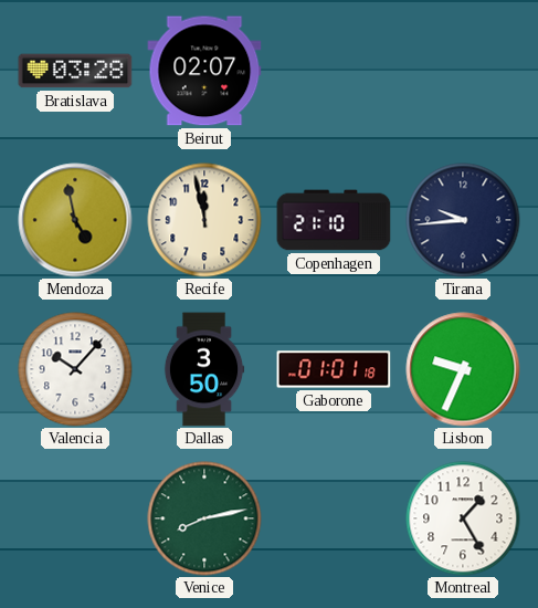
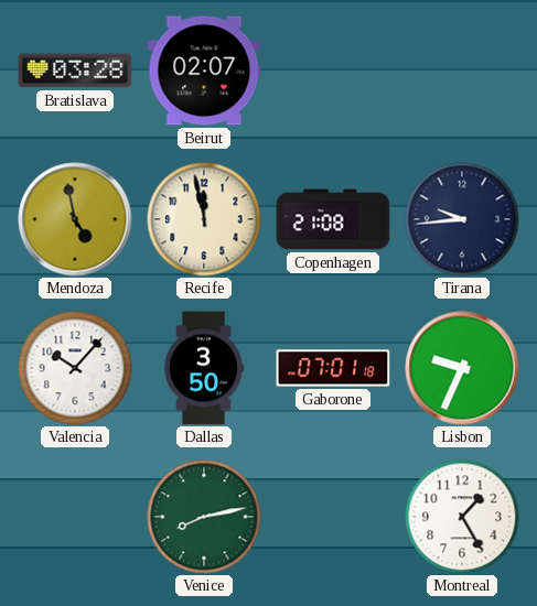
Copenhagen: 21:10 -> 21:08 (333, 219)
Gaborone: 01:01 -> 07:01 (333, 368)
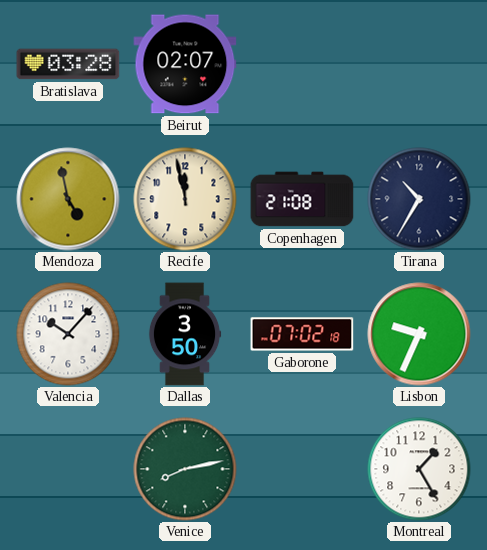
Tirana: 9:44 -> 10:35 (419, 199)
Gaborone: 07:01 -> 07:02 (302, 334)
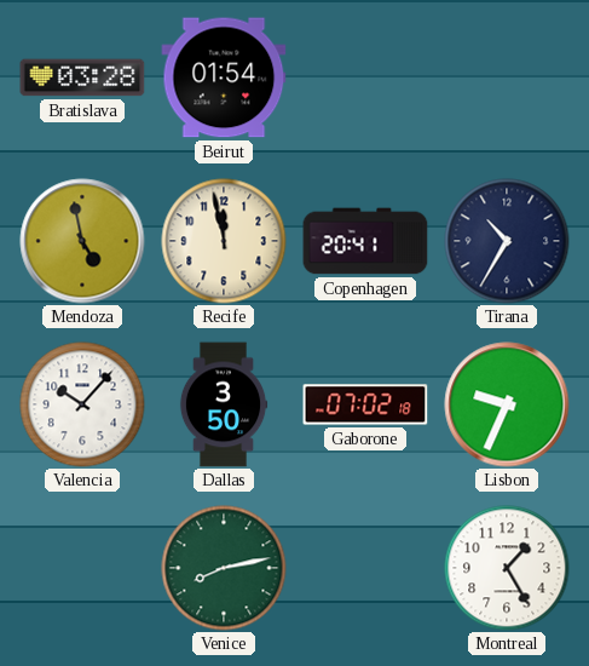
Beirut: 02:07 -> 01:54 (224, 77)
Copenhagen: 21:08 -> 20:41 (365, 241)
